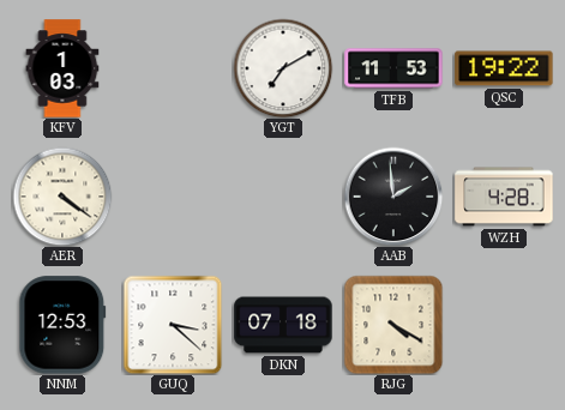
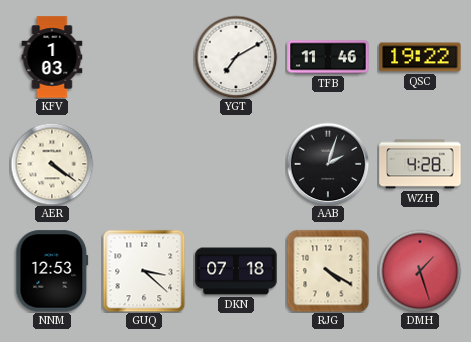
TFB: 11:53 -> 11:46 (328, 57)
AAB: 1:59 -> 2:03 (328, 164)
DMH: none -> 1:27 (420, 271)
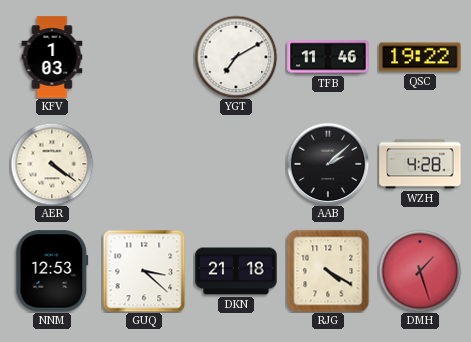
AAB: 2:03 -> 2:08 (328, 164)
DKN: 07:18 -> 21:18 (236, 271)
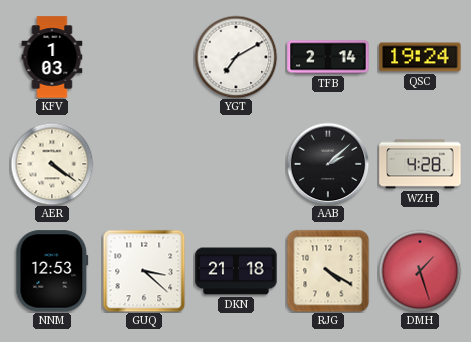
TFB: 11:46 -> 2:14 (328, 57)
QSC: 19:22 -> 19:24 (420, 57)
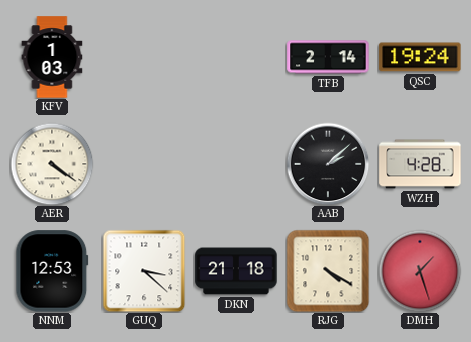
YGT: 7:10 -> none (236, 57)
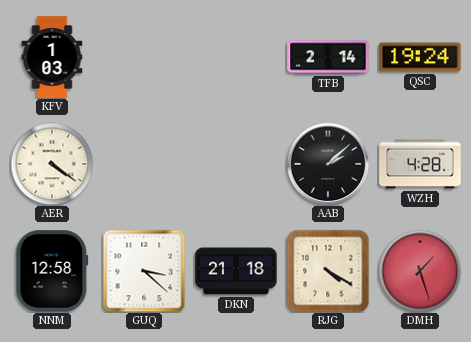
NNM: 12:53 -> 12:58 (52, 271)
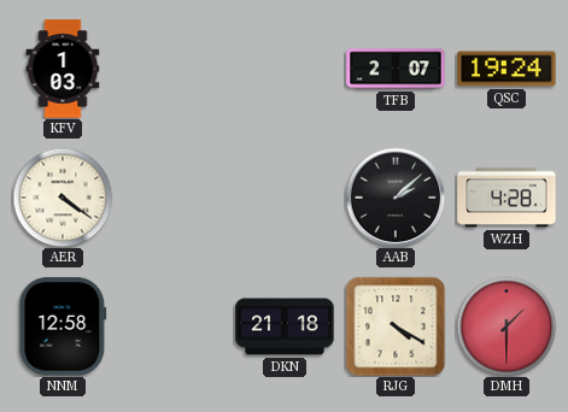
TFB: 2:14 -> 2:07 (396, 69)
GUQ: 3:22 -> none (144, 271)
DMH: 1:27 -> 1:30 (506, 326)
